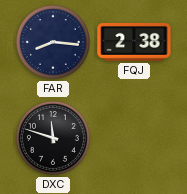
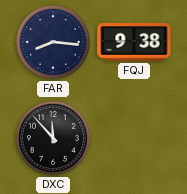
FQJ: 2:38 -> 9:38 (134, 42)
DXC: 11:48 -> 11:53 (53, 138)
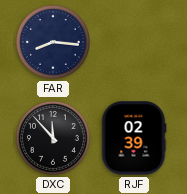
FQJ: 9:38 -> none (134, 42)
RJF: none -> 02:39 (134, 138)
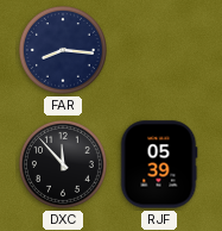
RJF: 02:39 -> 05:39 (159, 164)
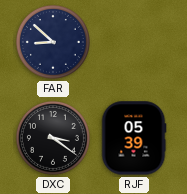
FAR: 8:16 -> 8:52 (53, 42)
DXC: 11:53 -> 3:21 (53, 138)
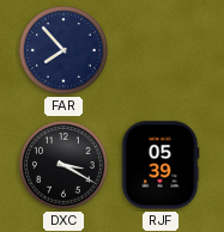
FAR: 8:52 -> 7:53 (63, 50)
DXC: 3:21 -> 3:20 (63, 165)
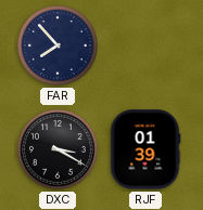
RJF: 05:39 -> 01:39 (145, 149)
